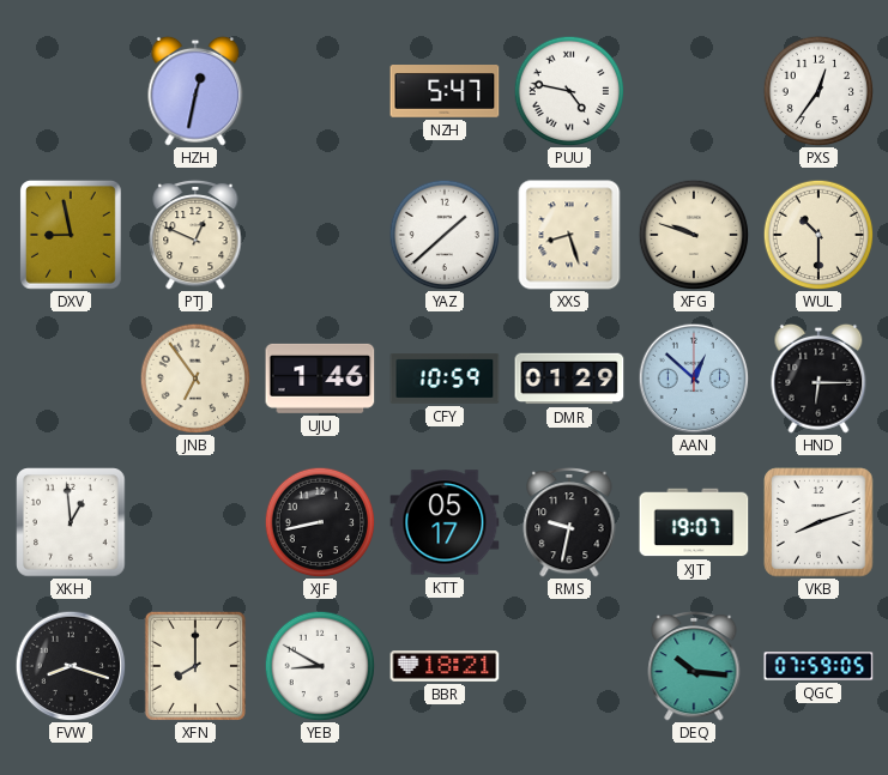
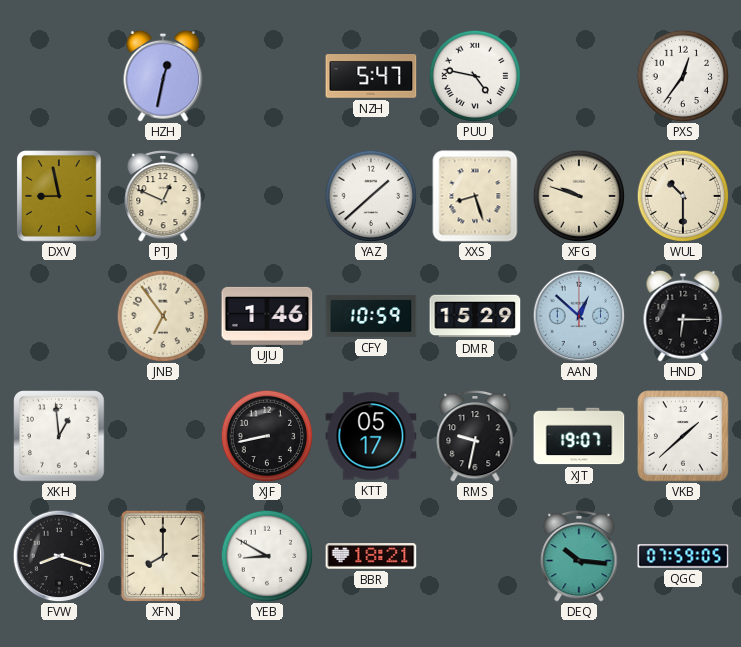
DMR: 01:29 -> 15:29 (475, 316)
VKB: 8:12 -> 1:38 (683, 436)
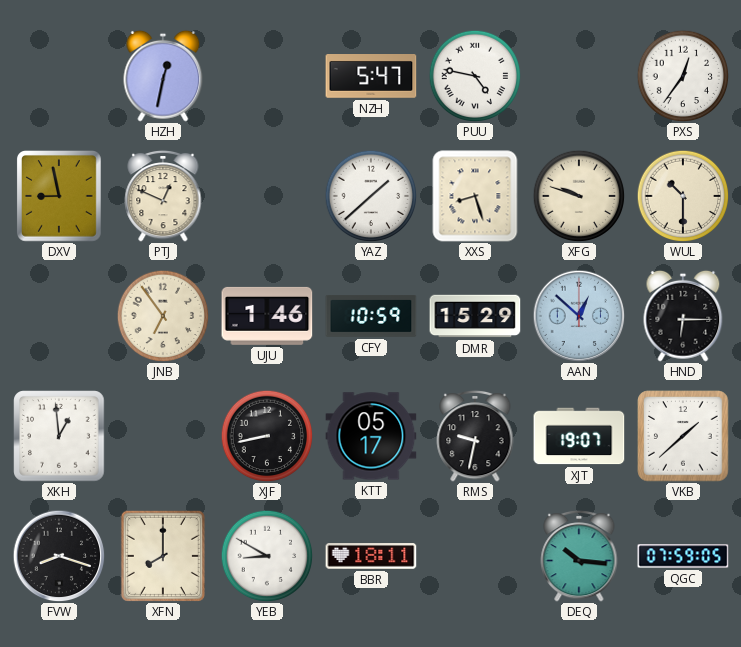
BBR: 18:21 -> 18:11 (371, 556)
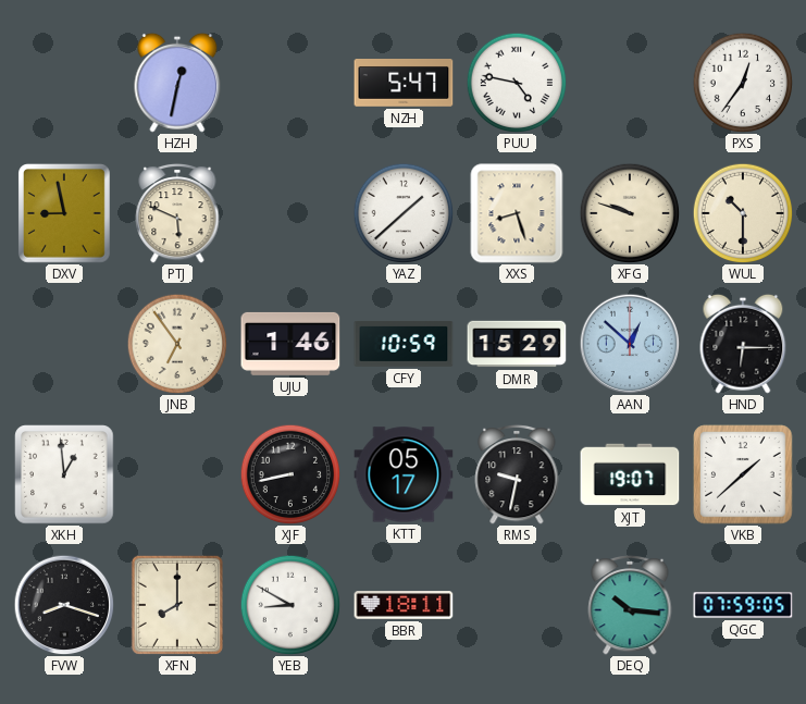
PTJ: 12:49 -> 5:49 (177, 213)
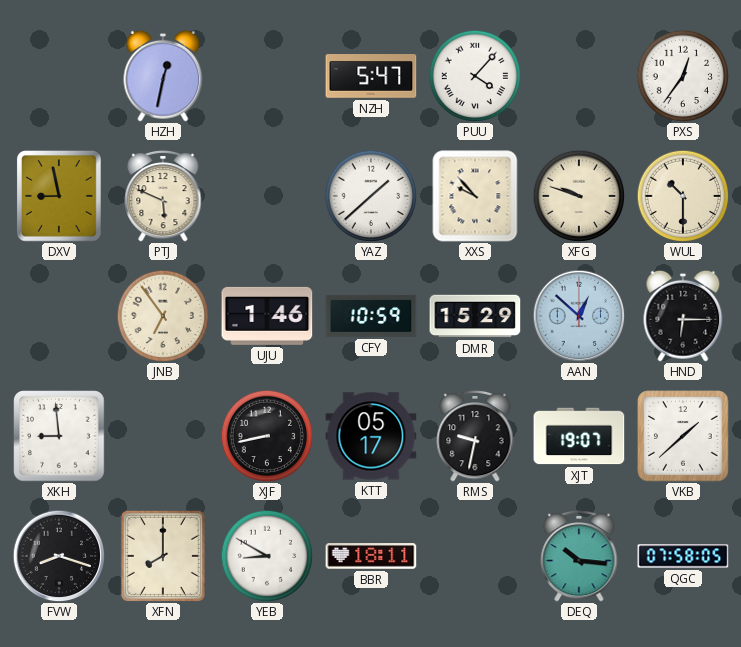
PUU: 4:47 -> 4:07 (475, 76)
XXS: 8:27 -> 9:53 (475, 196)
XKH: 12:59 -> 8:59 (59, 436)
QGC: 07:59 -> 07:58 (683, 556)
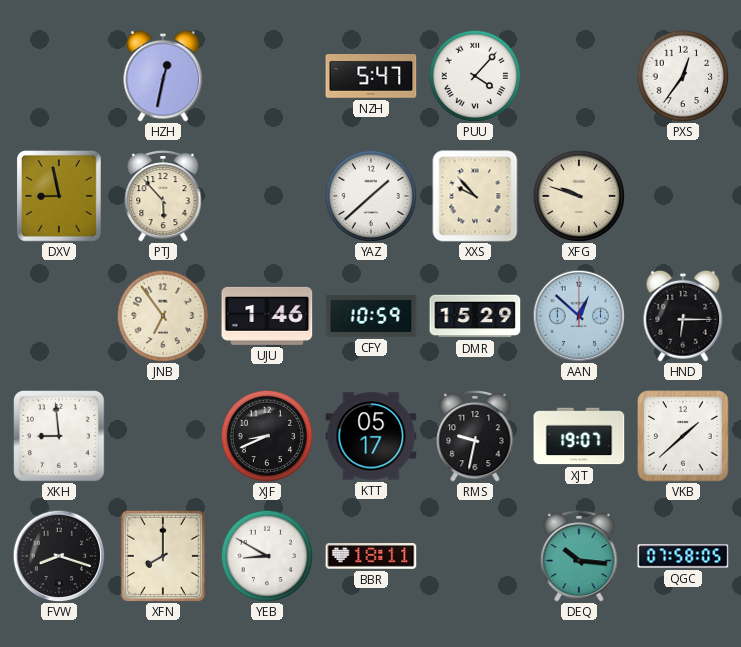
PTJ: 5:49 -> 5:53 (163, 196)
WUL: 10:30 -> none (683, 196)
XJF: 8:43 -> 8:41 (267, 436)
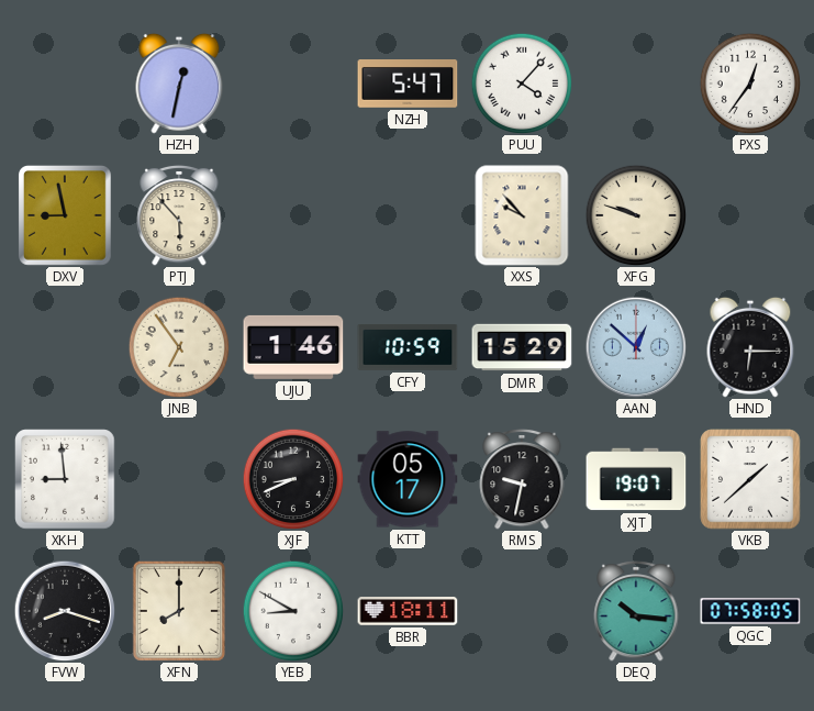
YAZ: 1:38 -> none (371, 196)
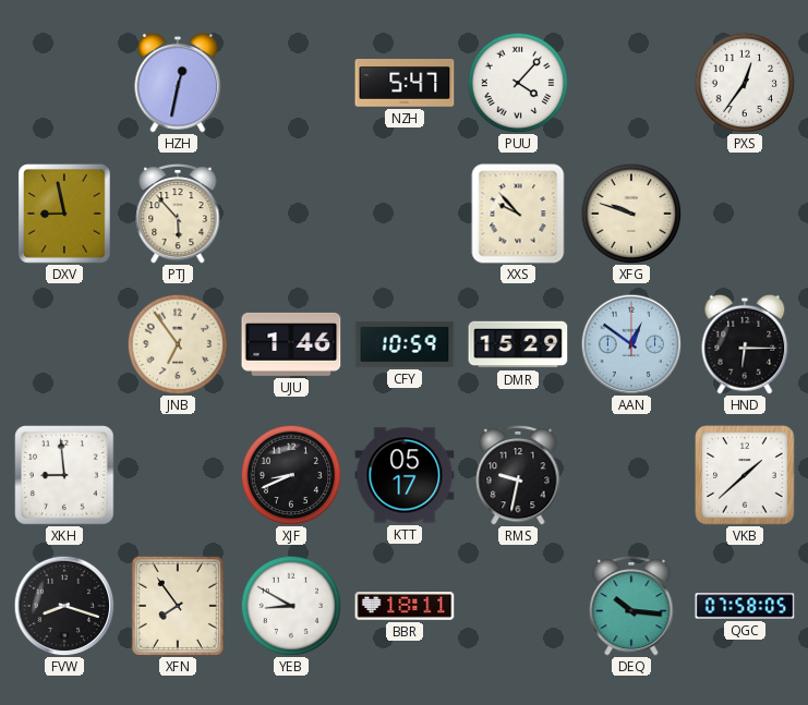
AAN: 12:52 -> 12:51 (631, 344)
XJT: 19:07 -> none (636, 479)
XFN: 8:00 -> 7:54 (178, 606)
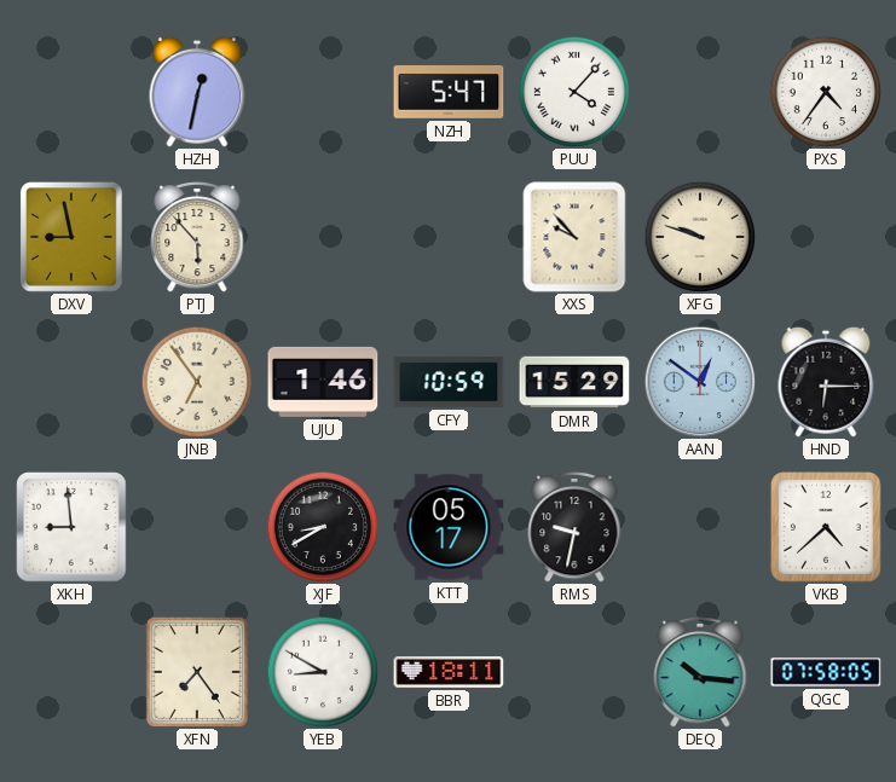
PXS: 12:36 -> 4:36 (826, 92)
XJF: 8:41 -> 8:40 (323, 527)
VKB: 1:38 -> 4:38 (826, 527)
FVW: 8:18 -> none (64, 606)
XFN: 7:54 -> 7:24 (197, 672)
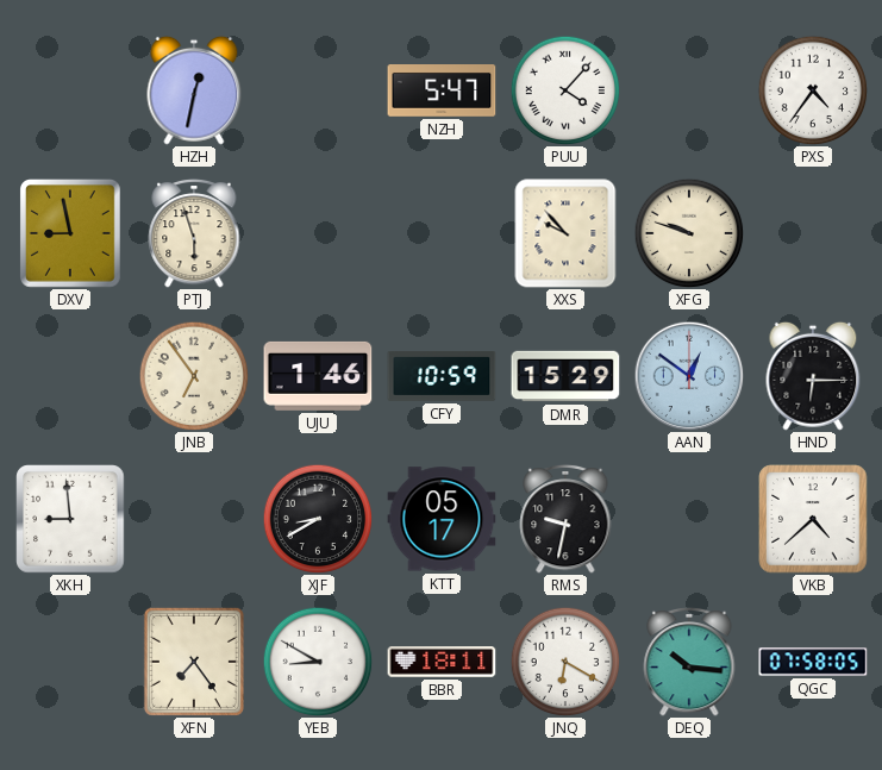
PTJ: 5:53 -> 5:57 (194, 233)
JNQ: none -> 6:20 (565, 662)
